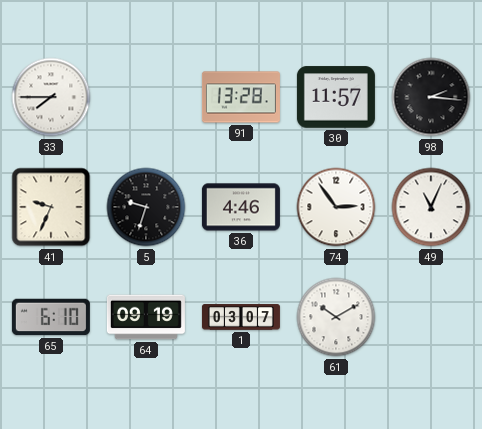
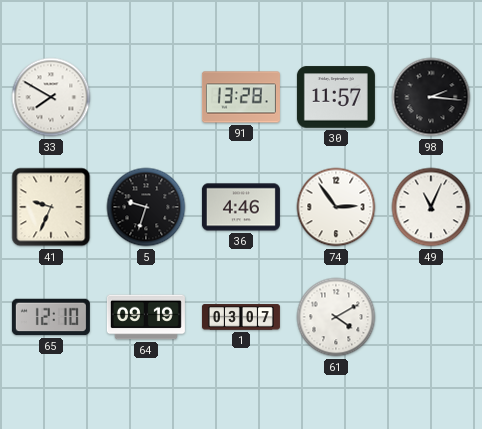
33: 7:45 -> 7:50 (51, 97)
65: 6:10 -> 12:10 (51, 317)
61: 10:10 -> 4:10 (336, 317)
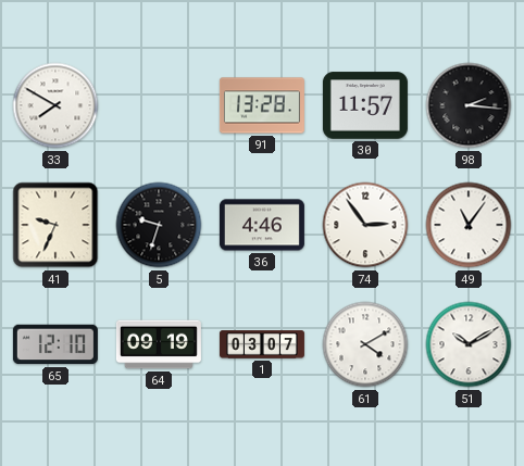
49: 11:04 -> 11:06 (469, 225)
51: none -> 10:10 (469, 344)
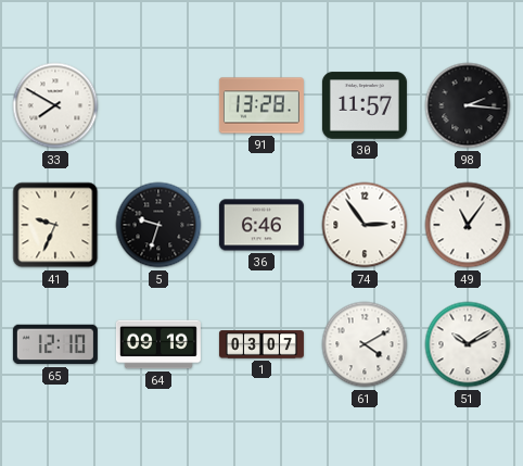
36: 4:46 -> 6:46 (261, 225)
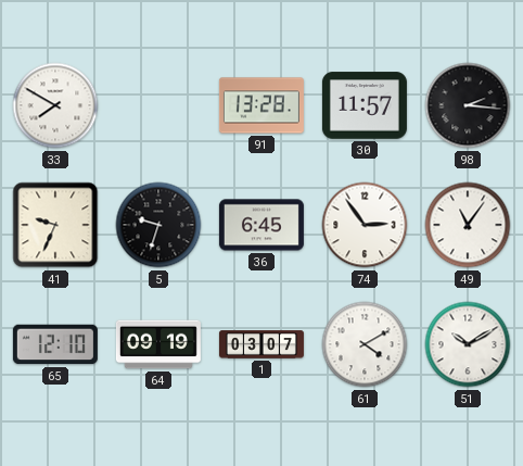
36: 6:46 -> 6:45 (261, 225)
